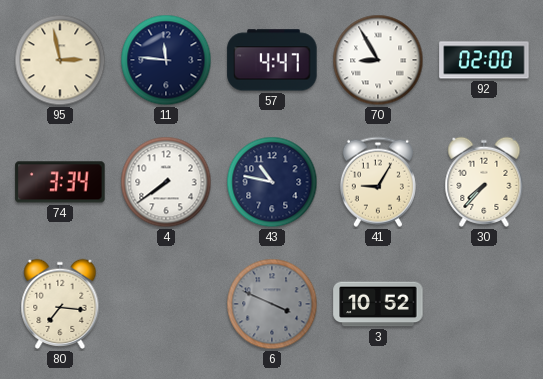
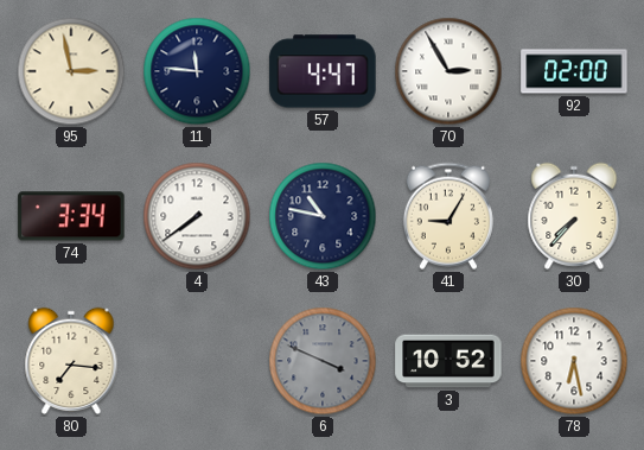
70: 8:55 -> 2:55 (448, 71)
78: none -> 6:28 (574, 361)
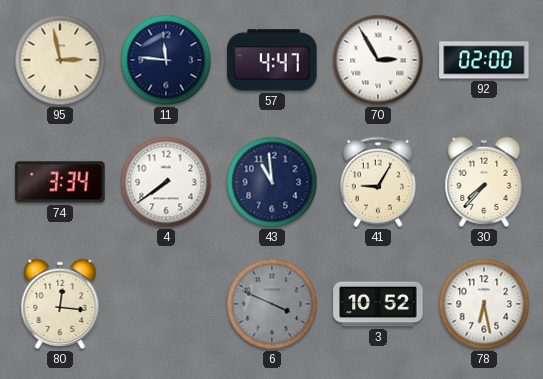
43: 10:47 -> 10:59 (272, 182)
80: 7:16 -> 12:16 (60, 304)
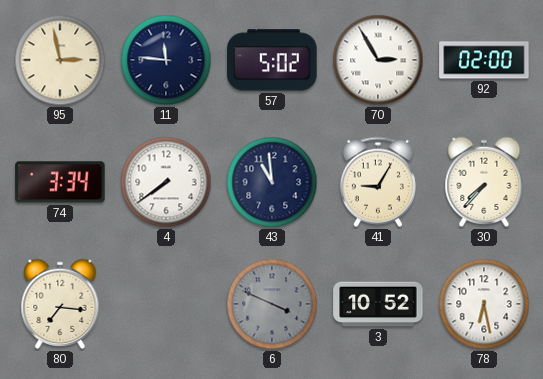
57: 4:47 -> 5:02 (272, 60)
80: 12:16 -> 7:16 (60, 304)
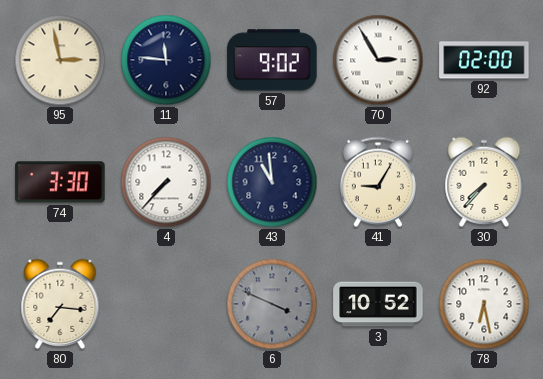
57: 5:02 -> 9:02 (272, 60)
74: 3:34 -> 3:30 (60, 182)
4: 7:39 -> 7:37 (166, 182)
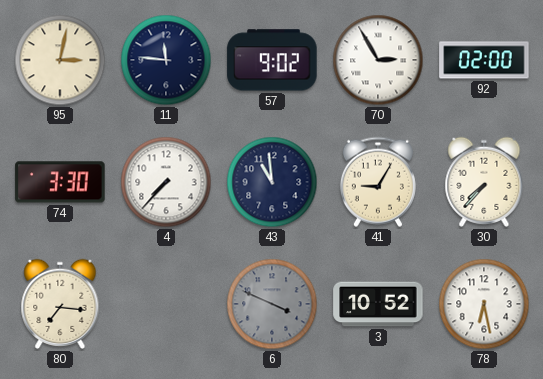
95: 2:58 -> 3:02 (60, 60)
